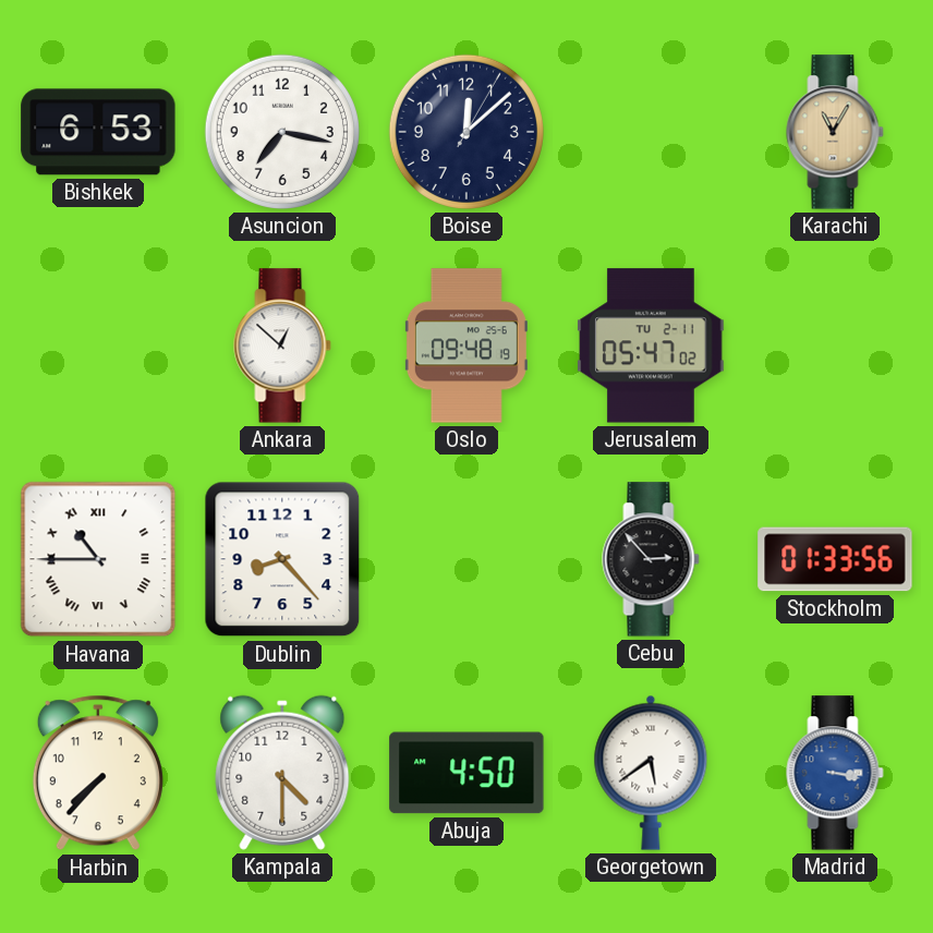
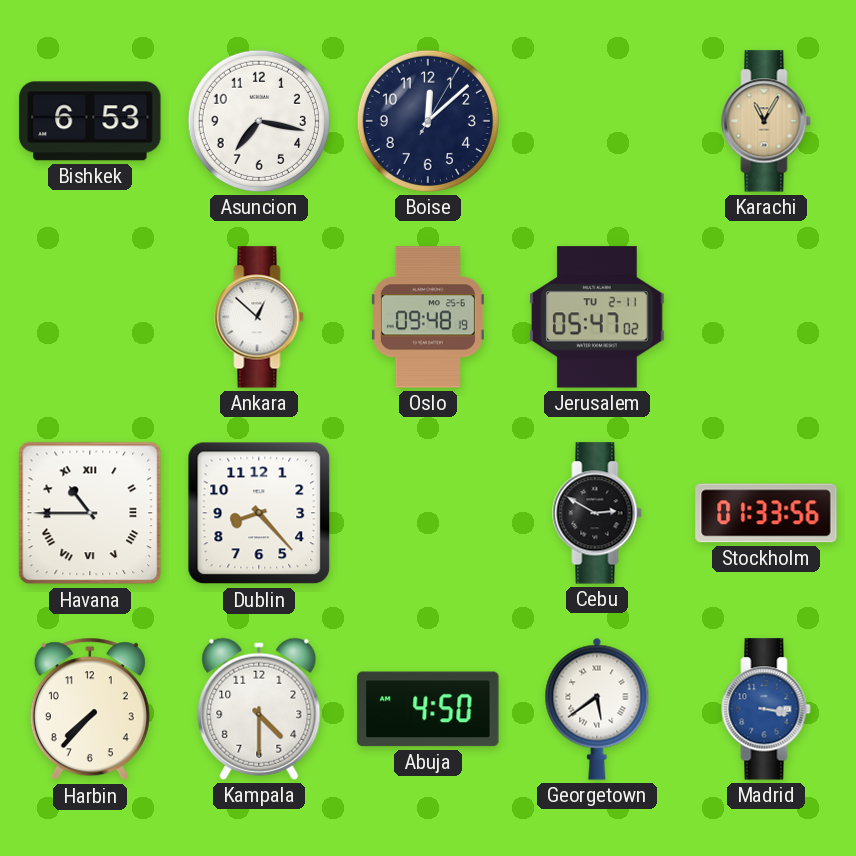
Cebu: 2:53 -> 2:50 (597, 513)
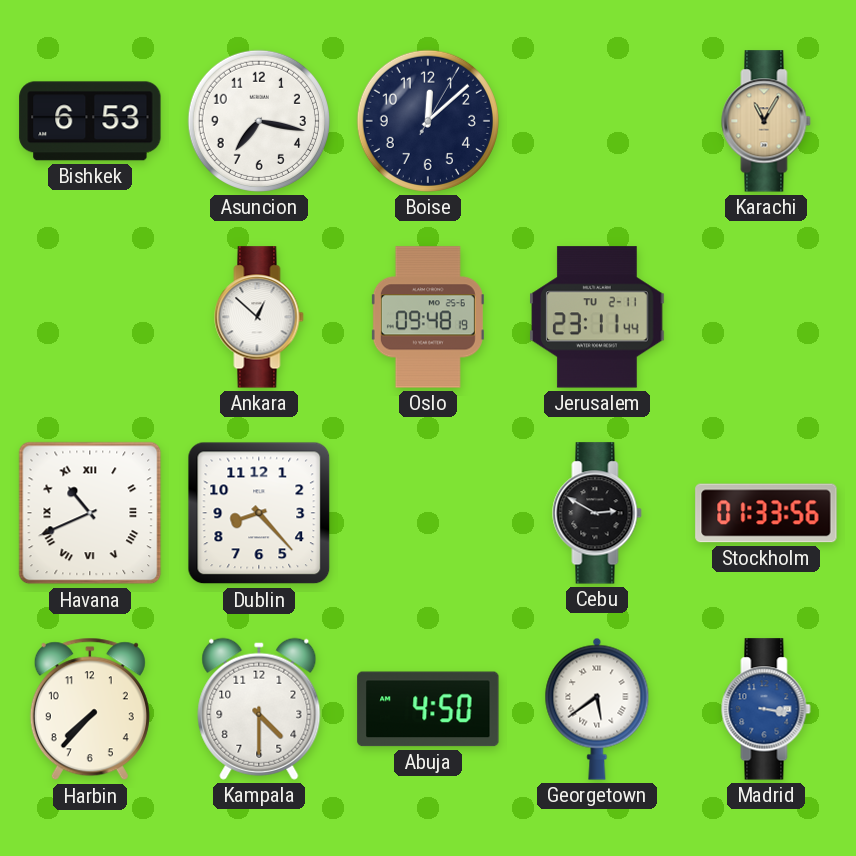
Jerusalem: 05:47 -> 23:11 (597, 317)
Havana: 10:45 -> 10:41 (90, 513)
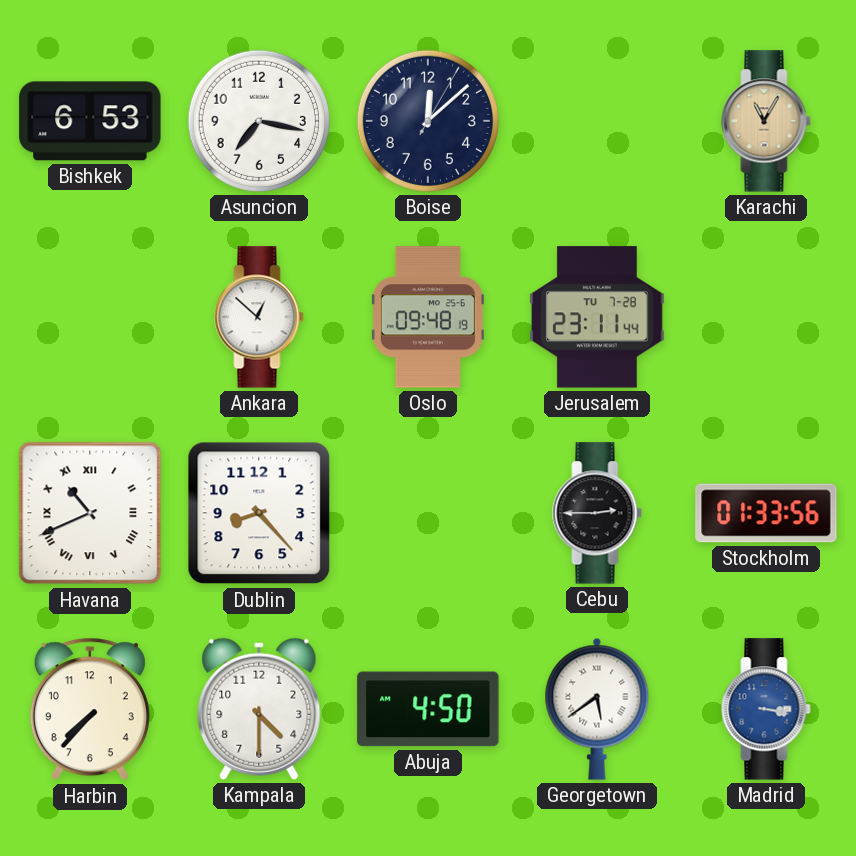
Jerusalem date: TU 2-11 -> TU 7-28 (597, 317)
Cebu: 2:50 -> 2:45 (597, 513)
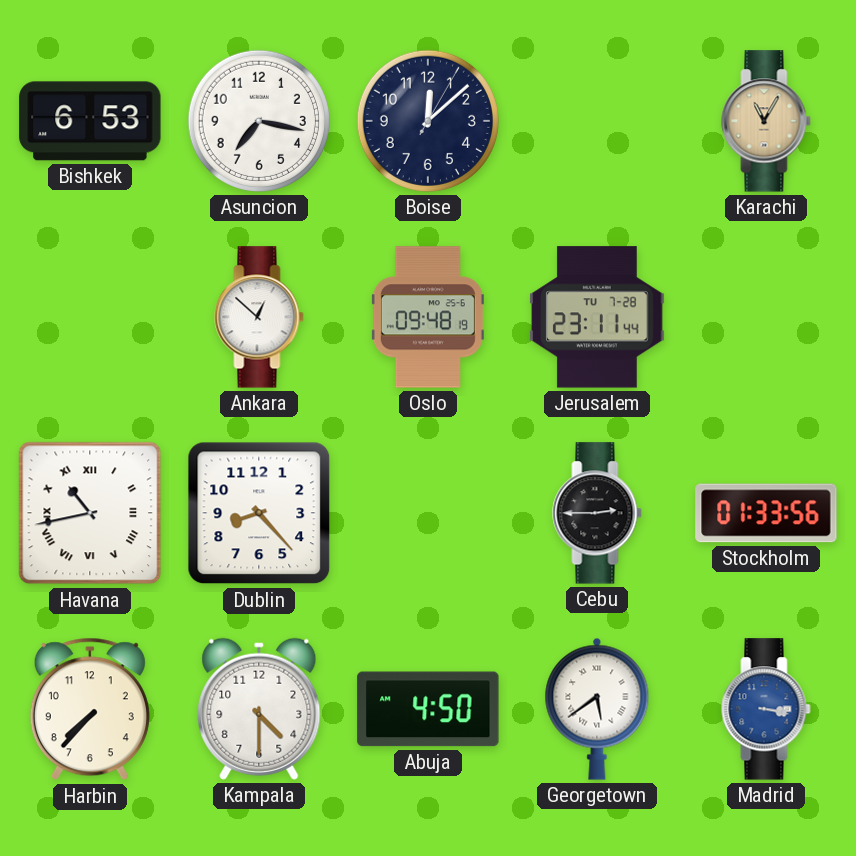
Havana: 10:41 -> 10:43 (90, 513)
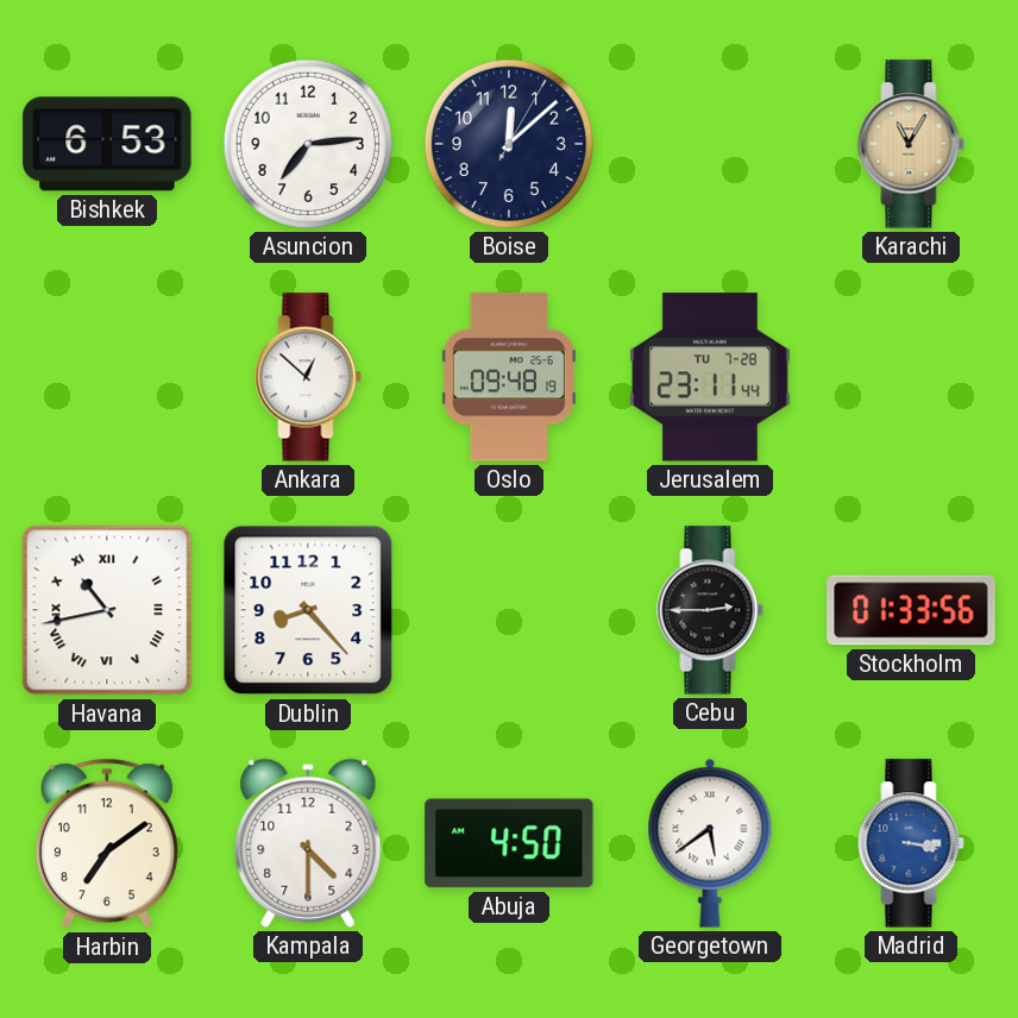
Asuncion: 7:17 -> 7:14 (308, 144)
Harbin: 7:37 -> 7:09 (107, 843)
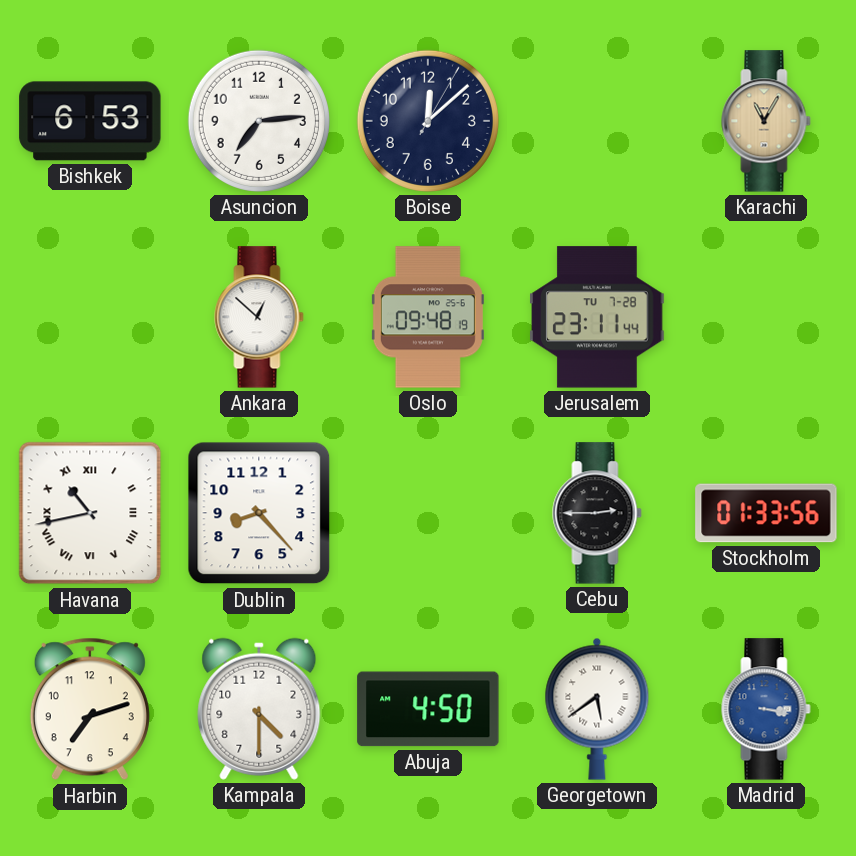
Harbin: 7:09 -> 7:12 (90, 709)
